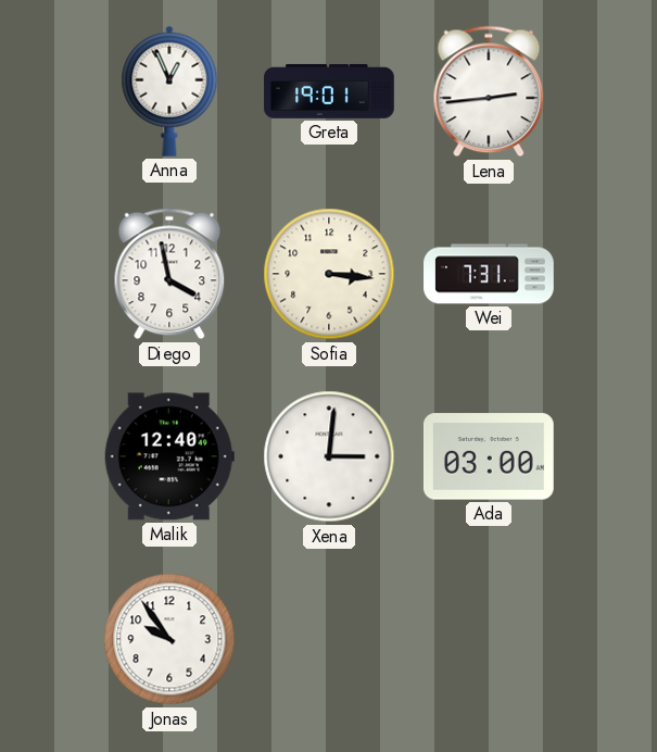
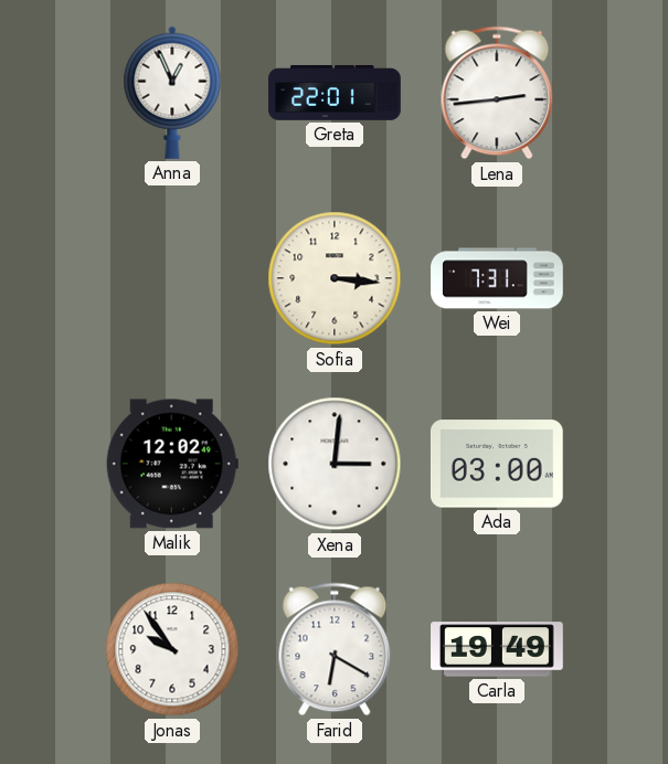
Greta: 19:01 -> 22:01 (335, 93)
Diego: 3:58 -> none (169, 274)
Malik: 12:40 -> 12:02 (172, 464)
Farid: none -> 6:20 (335, 649)
Carla: none -> 19:49 (497, 649)
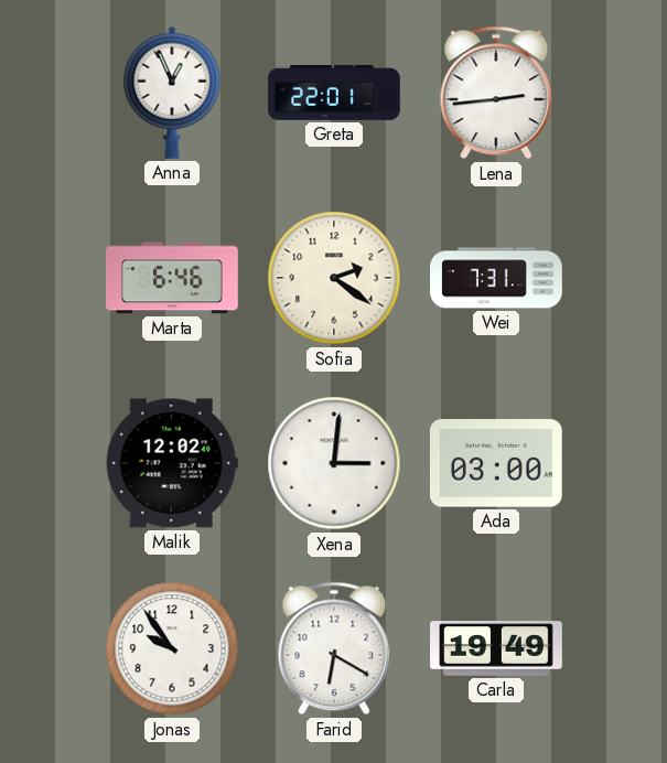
Marta: none -> 6:46 (173, 278)
Sofia: 3:16 -> 2:21 (334, 278)
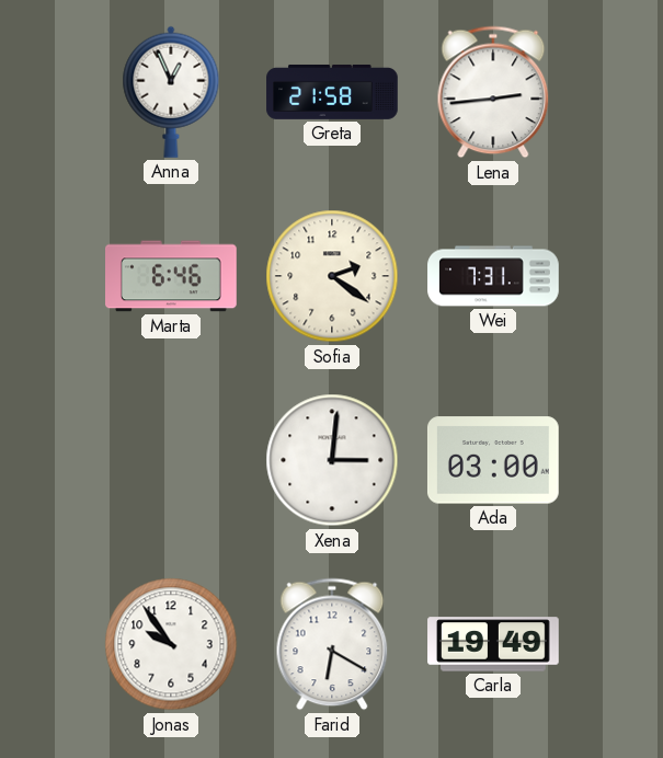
Greta: 22:01 -> 21:58 (332, 92)
Malik: 12:02 -> none (172, 463)
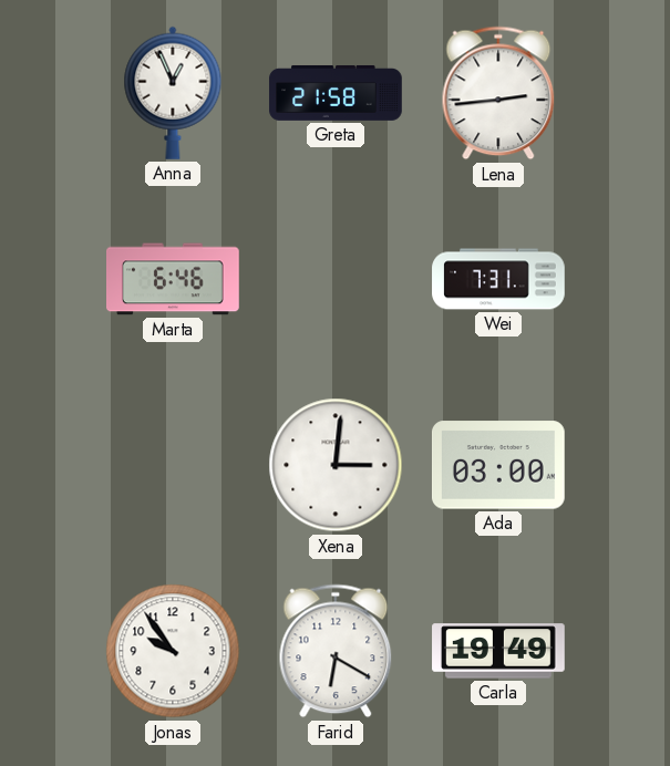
Sofia: 2:21 -> none (332, 276)
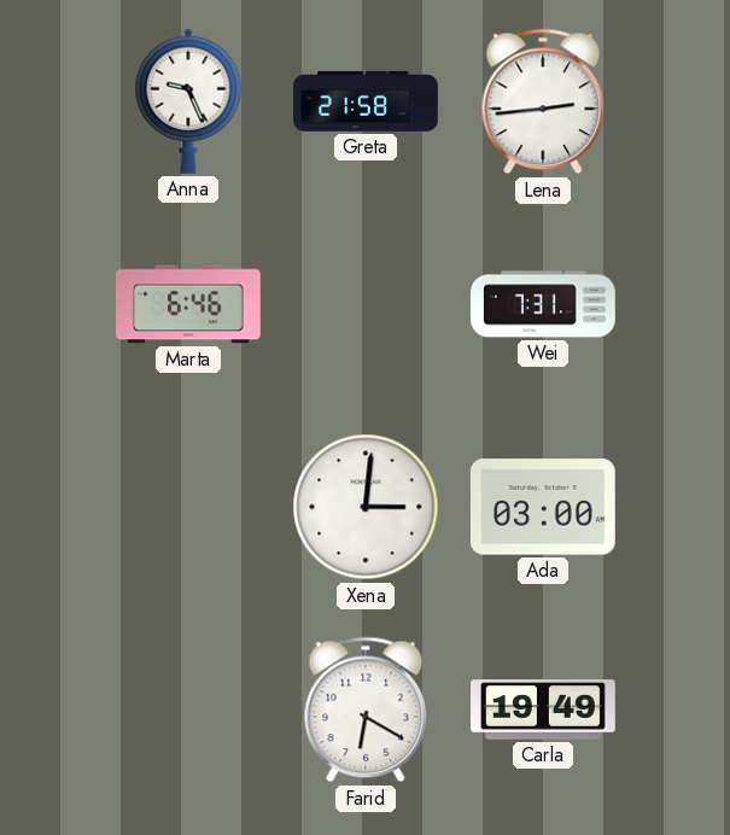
Anna: 12:56 -> 9:26 (188, 101)
Jonas: 9:54 -> none (173, 651)
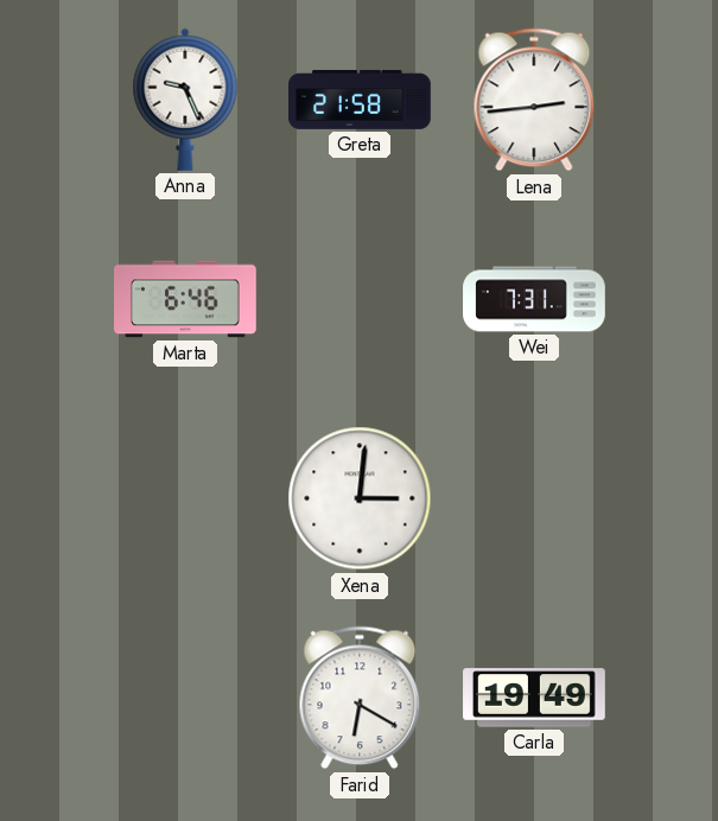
Ada: 03:00 -> none (543, 507)
